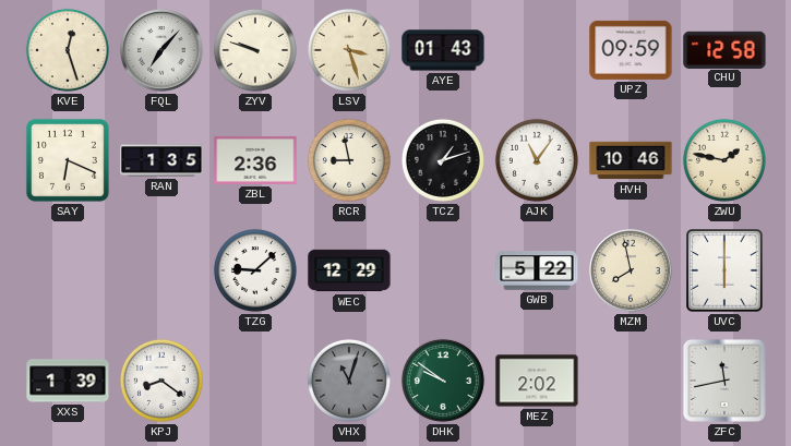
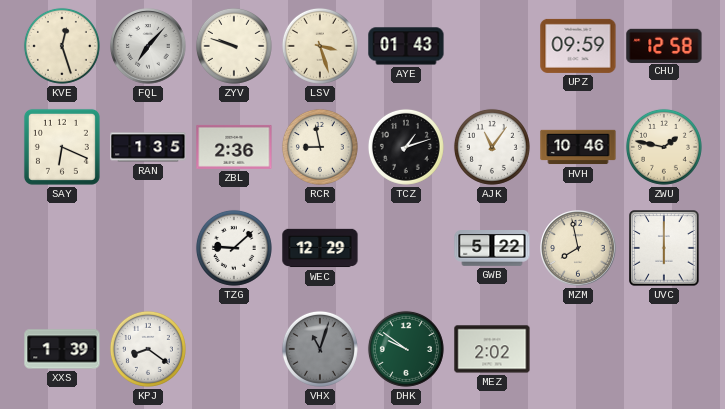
ZFC: 11:43 -> none (724, 381)
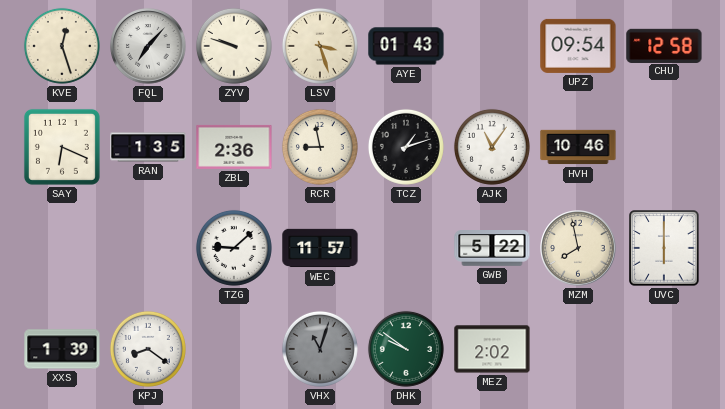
UPZ: 09:59 -> 09:54 (578, 46)
ZWU: 1:47 -> none (664, 147)
WEC: 12:29 -> 11:57 (320, 248)
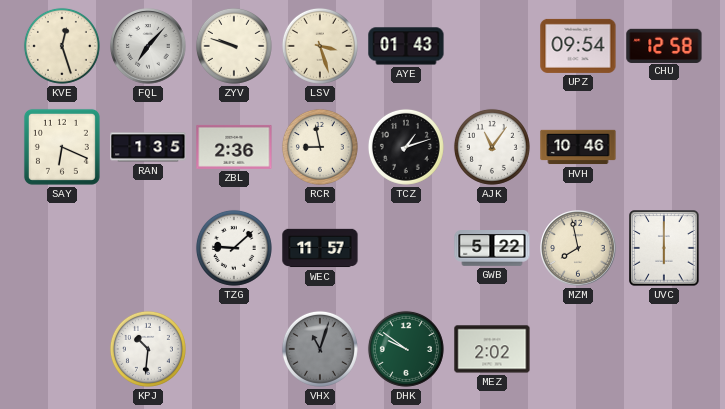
XXS: 1:39 -> none (62, 349)
KPJ: 8:21 -> 10:31 (148, 349)
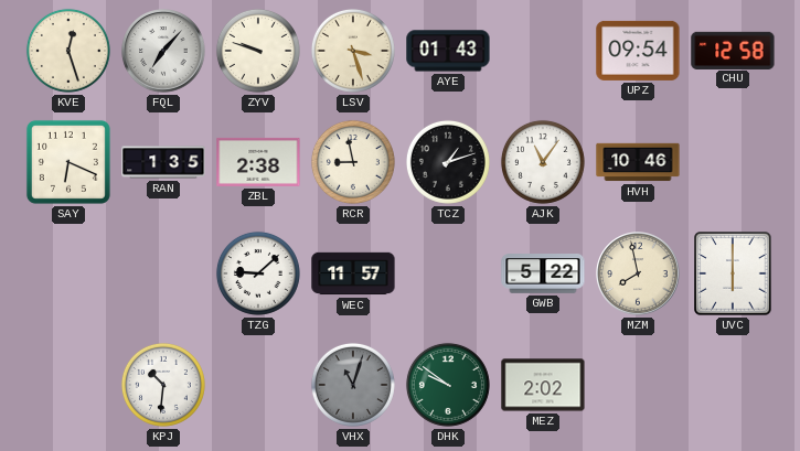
ZBL: 2:36 -> 2:38 (258, 162)
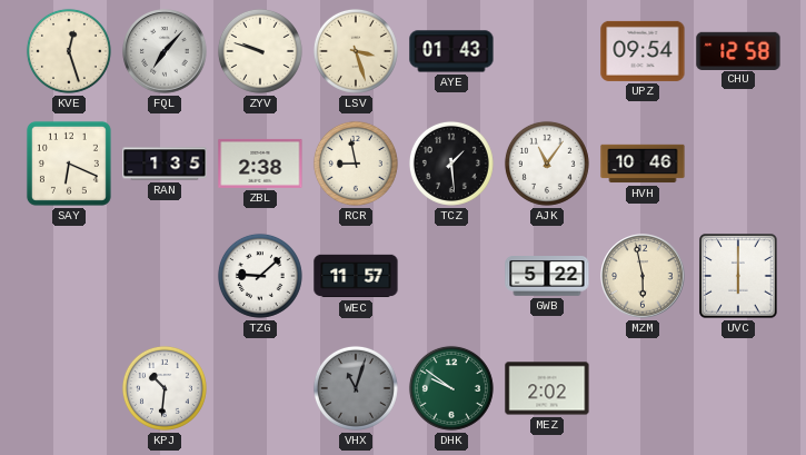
TCZ: 1:12 -> 1:29 (451, 164)
MZM: 7:58 -> 5:58 (643, 276)
